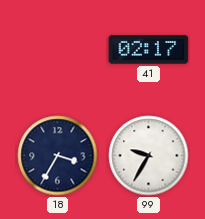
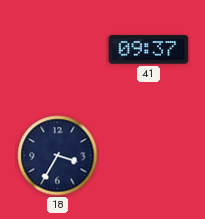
41: 02:17 -> 09:37 (149, 50)
99: 9:35 -> none (149, 156)
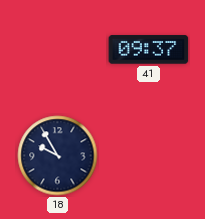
18: 3:35 -> 9:55 (58, 156)
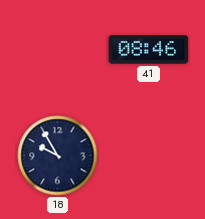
41: 09:37 -> 08:46 (149, 50)
